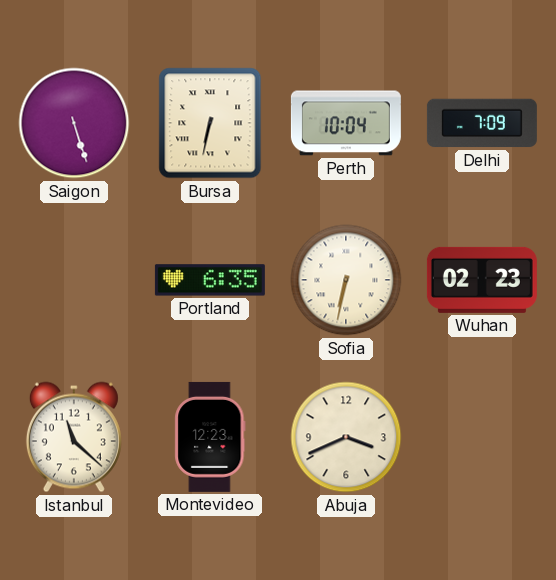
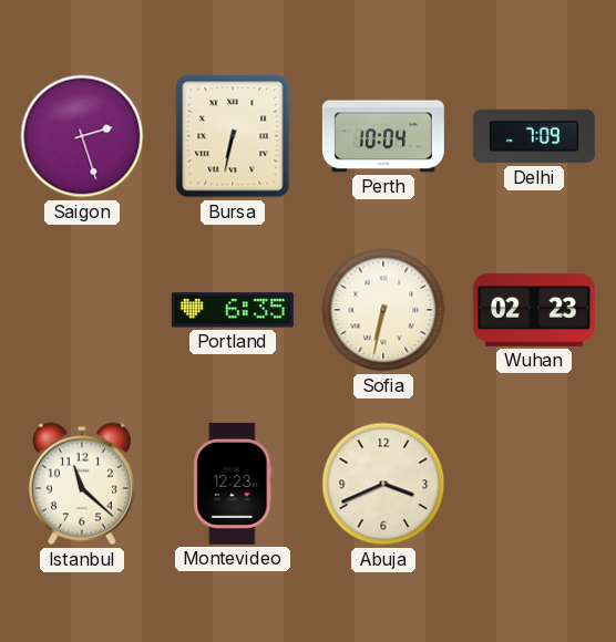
Saigon: 5:27 -> 2:27 (82, 136)
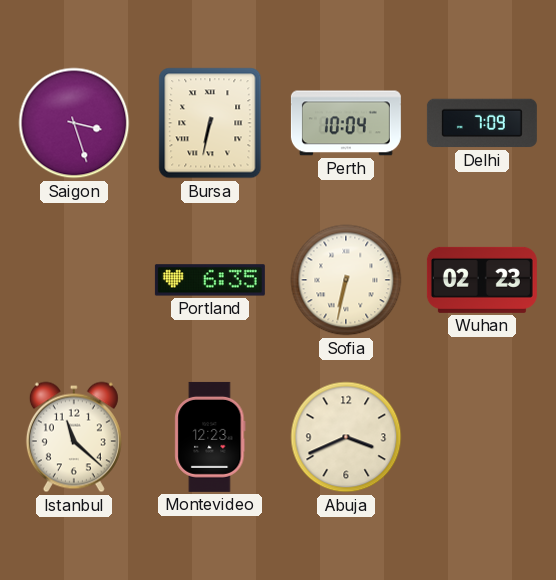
Saigon: 2:27 -> 3:27 (74, 123)
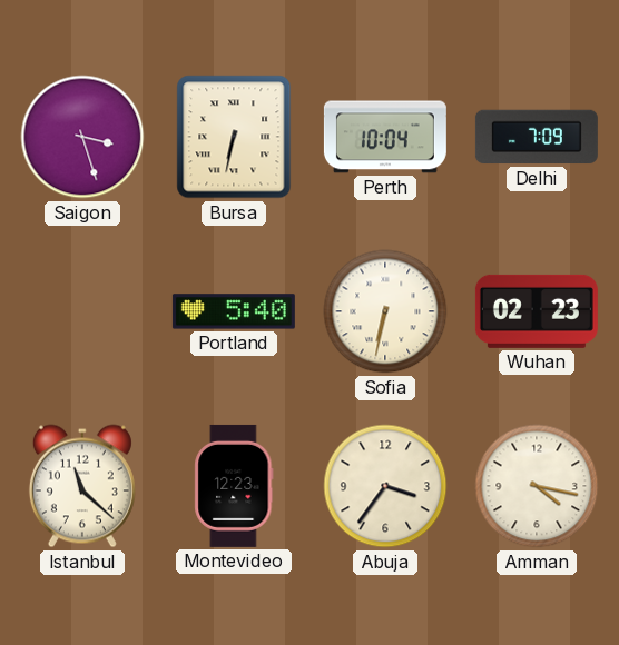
Portland: 6:35 -> 5:40 (234, 311)
Abuja: 3:41 -> 3:36 (385, 486)
Amman: none -> 4:17 (537, 486)
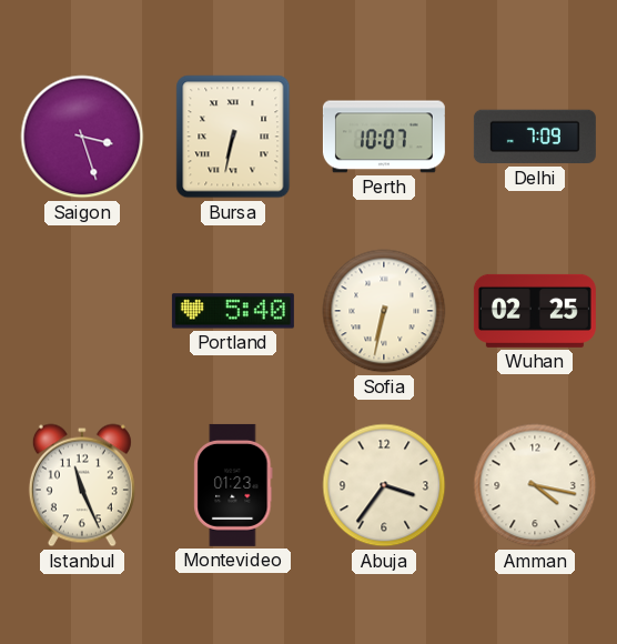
Perth: 10:04 -> 10:07 (384, 137)
Wuhan: 02:23 -> 02:25 (535, 311)
Istanbul: 11:22 -> 11:26 (82, 485)
Montevideo: 12:23 -> 01:23 (233, 485)
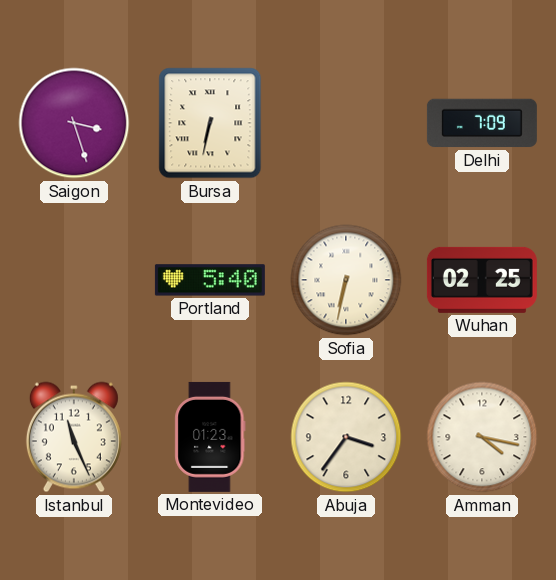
Perth: 10:07 -> none (384, 137)
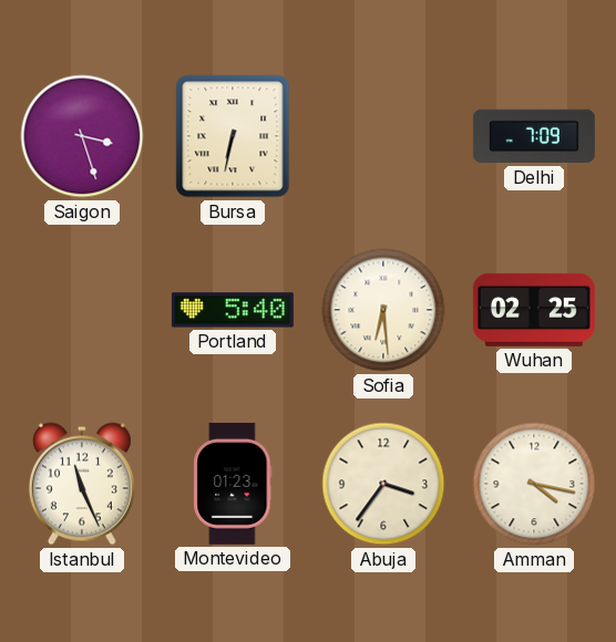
Sofia: 6:32 -> 6:29 (383, 310)
